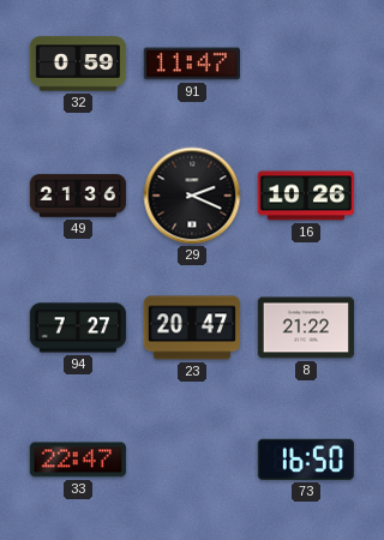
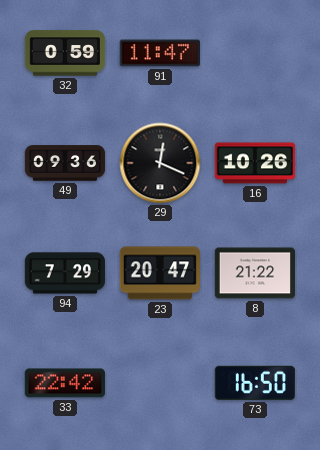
49: 21:36 -> 09:36 (65, 163)
29: 2:19 -> 12:19 (160, 163)
94: 7:27 -> 7:29 (65, 273)
33: 22:47 -> 22:42 (65, 383)
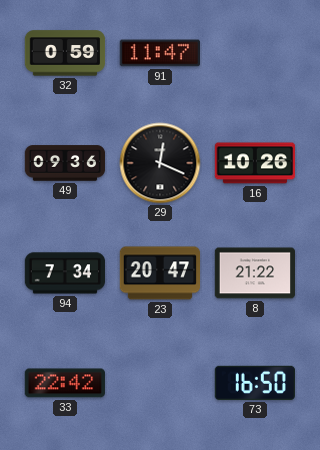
94: 7:29 -> 7:34 (65, 273)
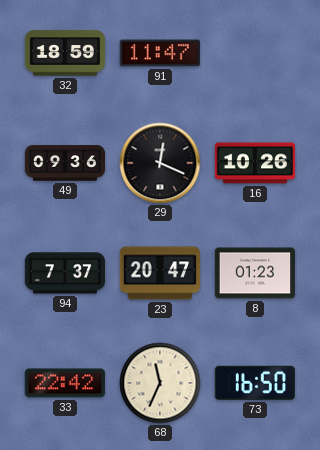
32: 0:59 -> 18:59 (65, 53)
94: 7:34 -> 7:37 (65, 273)
8: 21:22 -> 01:23 (254, 273)
68: none -> 11:34 (160, 383)
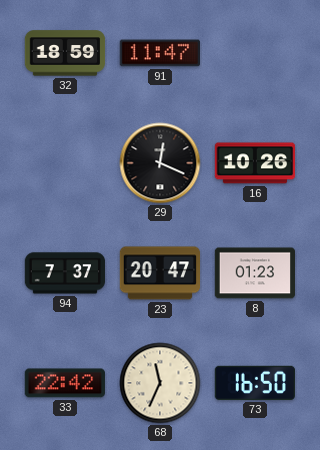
49: 09:36 -> none (65, 163)
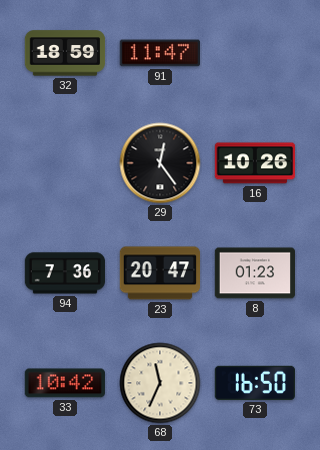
29: 12:19 -> 12:24 (160, 163)
94: 7:37 -> 7:36 (65, 273)
33: 22:42 -> 10:42 (65, 383)
